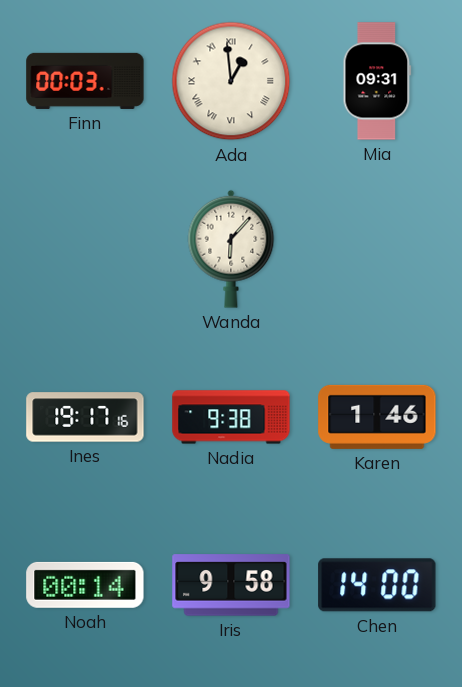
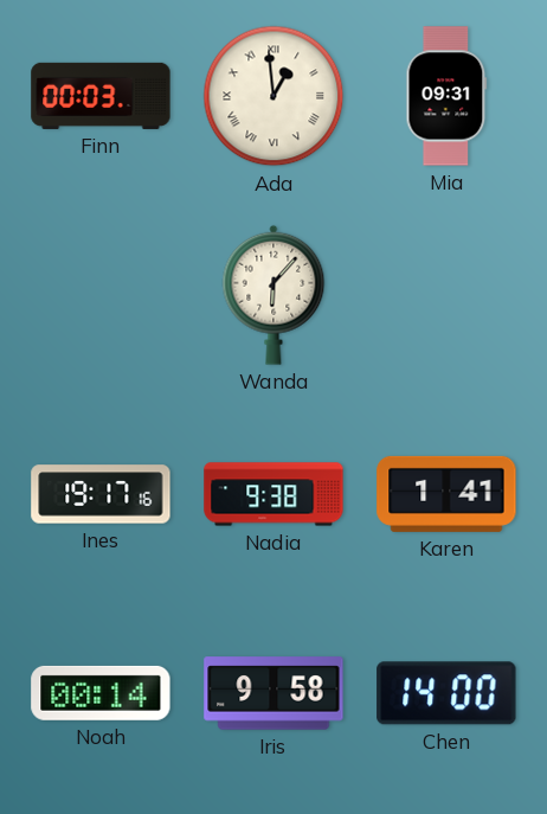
Karen: 1:46 -> 1:41 (446, 494)
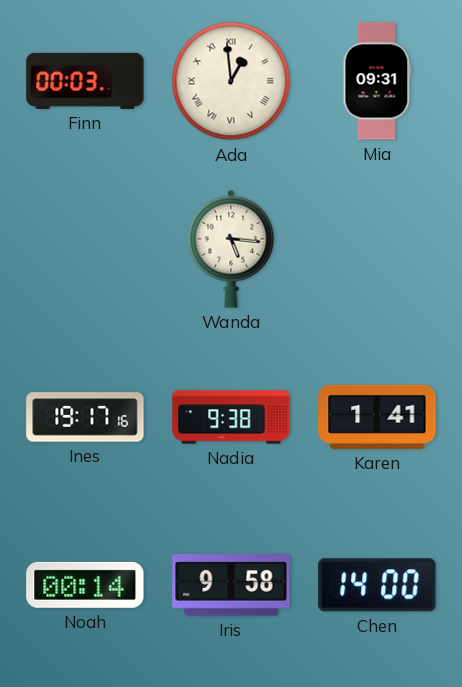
Wanda: 6:07 -> 5:16 (231, 249)
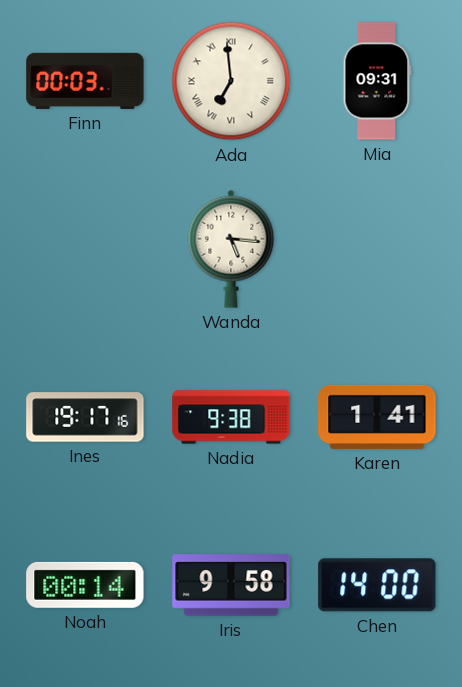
Ada: 12:59 -> 6:59 (231, 81)
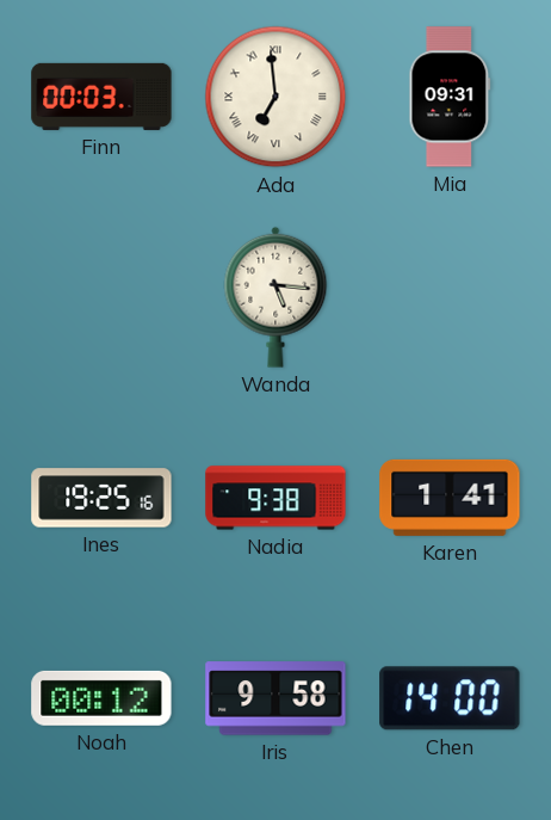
Ines: 19:17 -> 19:25 (101, 498)
Noah: 00:14 -> 00:12 (101, 698)
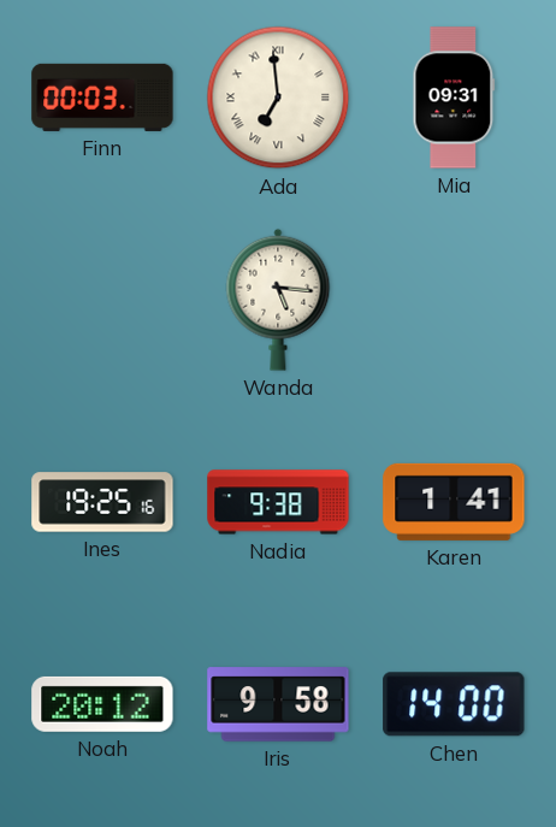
Noah: 00:12 -> 20:12 (102, 704)
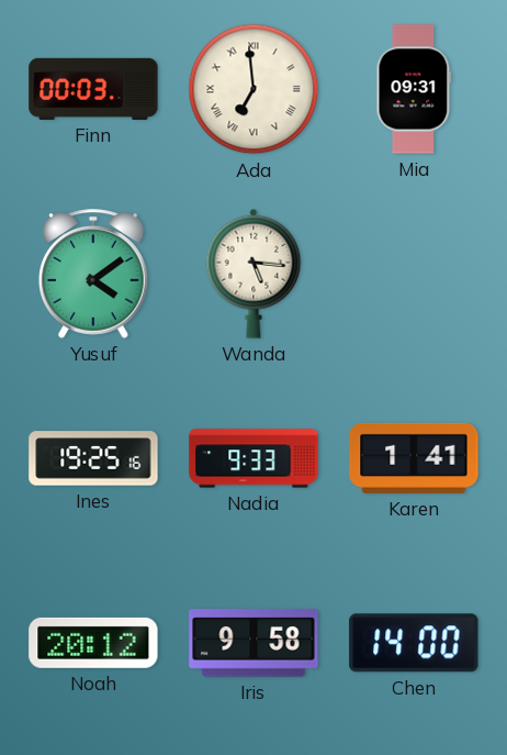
Yusuf: none -> 4:09 (93, 274)
Nadia: 9:38 -> 9:33 (253, 458)
